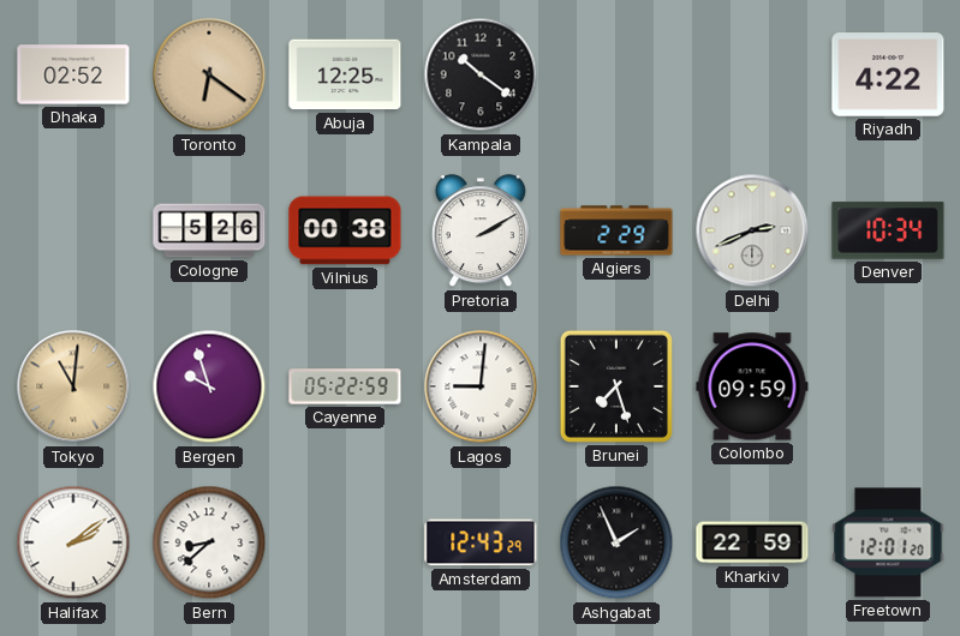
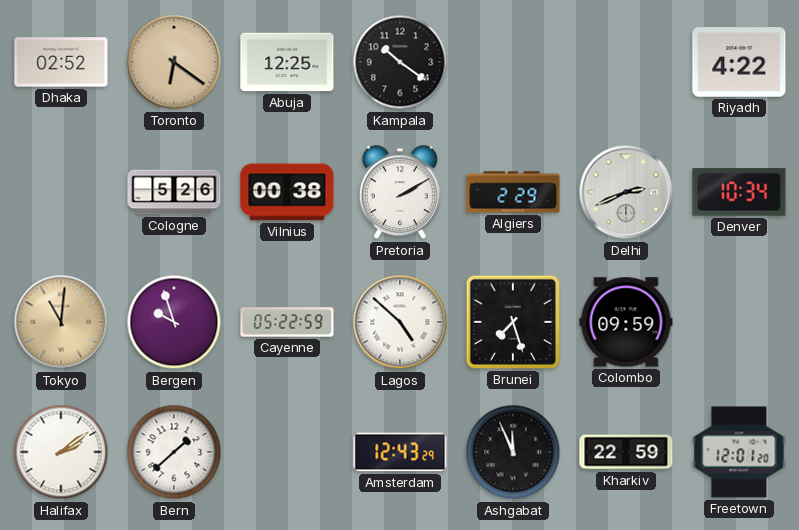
Lagos: 9:01 -> 4:52 (400, 322)
Bern: 8:38 -> 1:38 (174, 452)
Ashgabat: 1:56 -> 11:56 (513, 452)
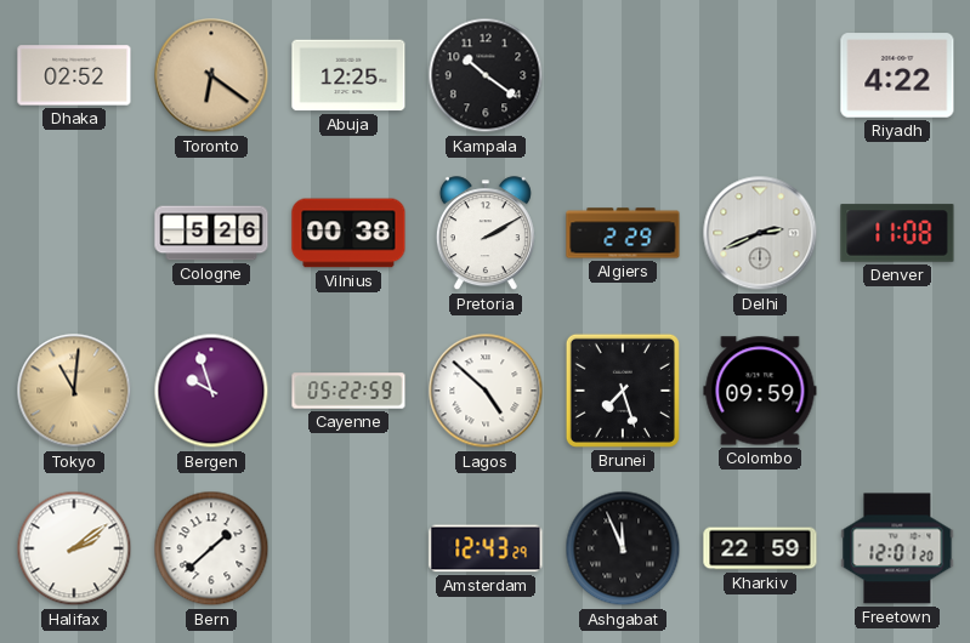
Denver: 10:34 -> 11:08 (897, 233)
